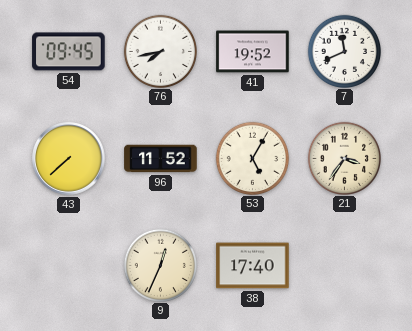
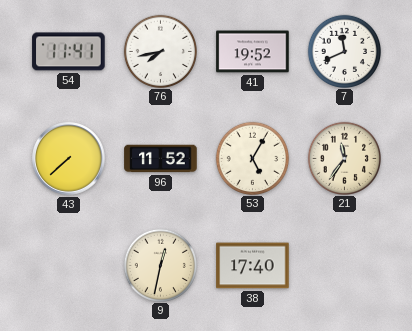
54: 09:45 -> 11:41 (69, 52)
21: 3:36 -> 11:36 (344, 158)
9: 12:34 -> 12:32 (160, 265)
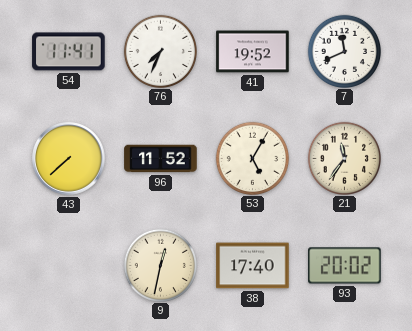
76: 7:43 -> 7:34 (160, 51)
93: none -> 20:02 (345, 266)
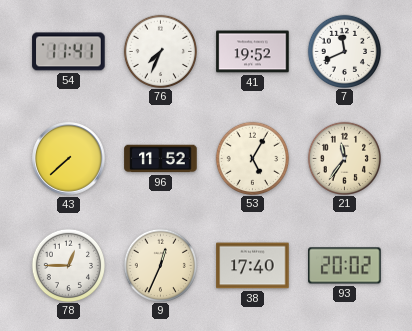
78: none -> 12:45 (68, 265)
9: 12:32 -> 12:34 (160, 265)
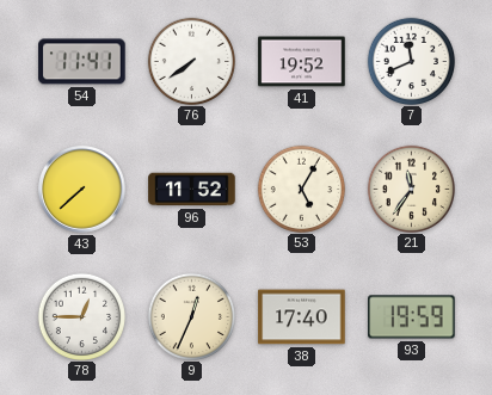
76: 7:34 -> 7:39 (191, 61)
93: 20:02 -> 19:59 (412, 317)
